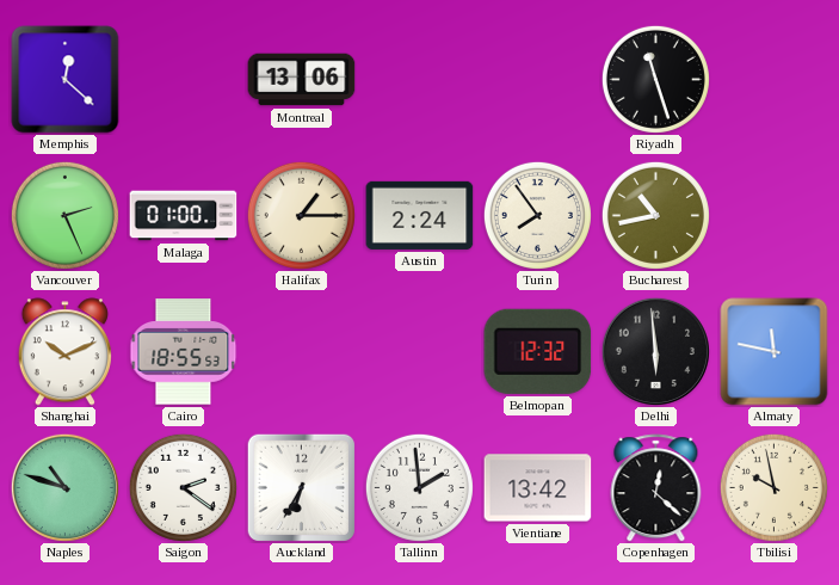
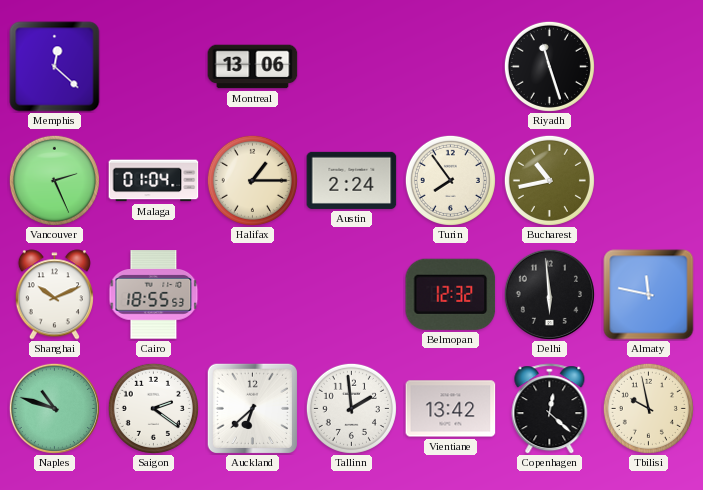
Malaga: 01:00 -> 01:04 (154, 181)
Auckland: 6:35 -> 6:38 (252, 408)
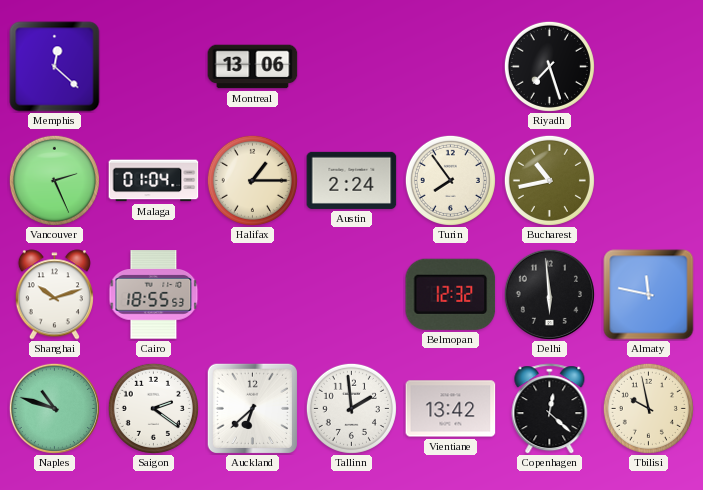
Riyadh: 11:27 -> 7:27 (549, 66)
Shanghai: 10:11 -> 10:12 (54, 295)
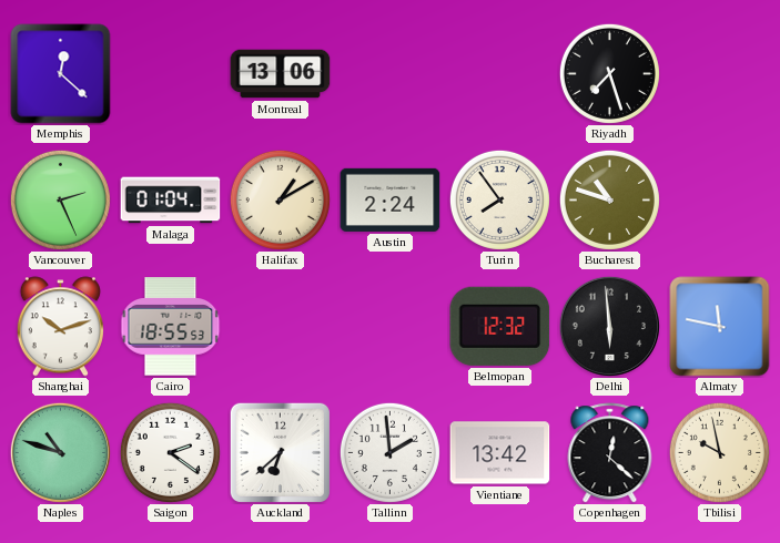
Halifax: 1:15 -> 1:10 (280, 199)
Bucharest: 10:43 -> 10:48 (609, 199)
